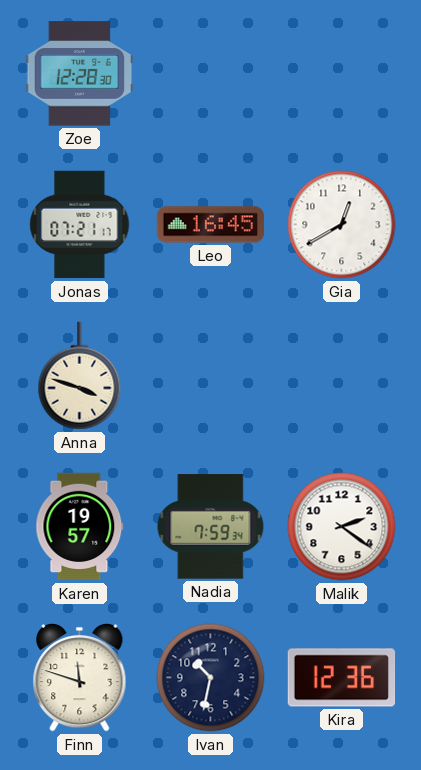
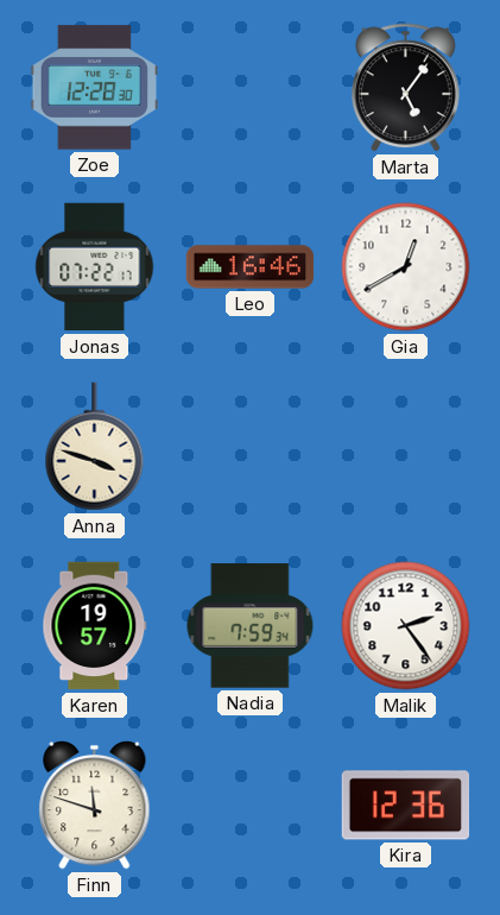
Marta: none -> 5:06 (406, 88)
Jonas: 07:21 -> 07:22 (95, 267)
Leo: 16:45 -> 16:46 (251, 267)
Malik: 2:21 -> 2:24 (406, 626)
Ivan: 10:32 -> none (211, 678)
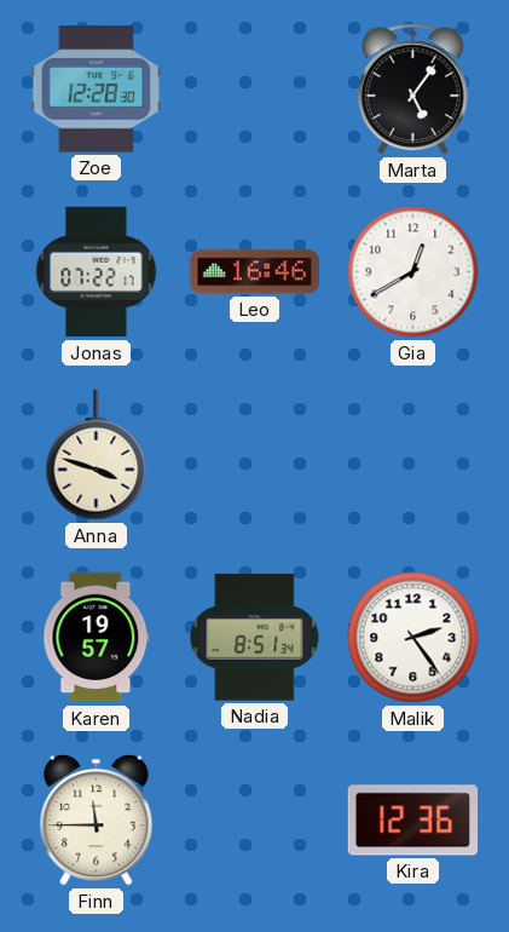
Nadia: 7:59 -> 8:51 (255, 638)
Finn: 11:48 -> 11:45 (97, 819)
